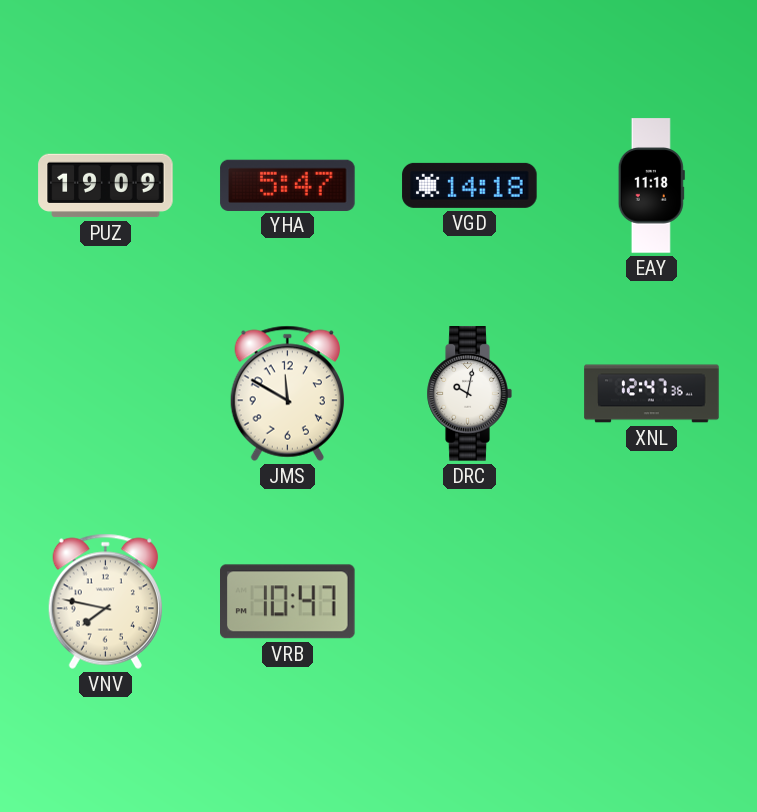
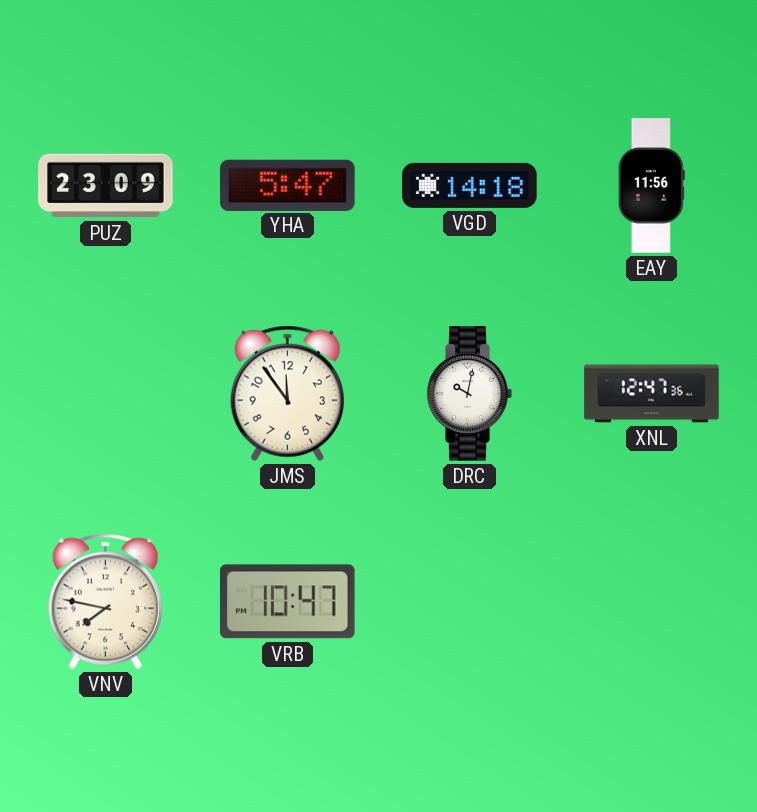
PUZ: 19:09 -> 23:09 (106, 186)
EAY: 11:18 -> 11:56 (651, 186)
JMS: 11:50 -> 11:54 (287, 393)
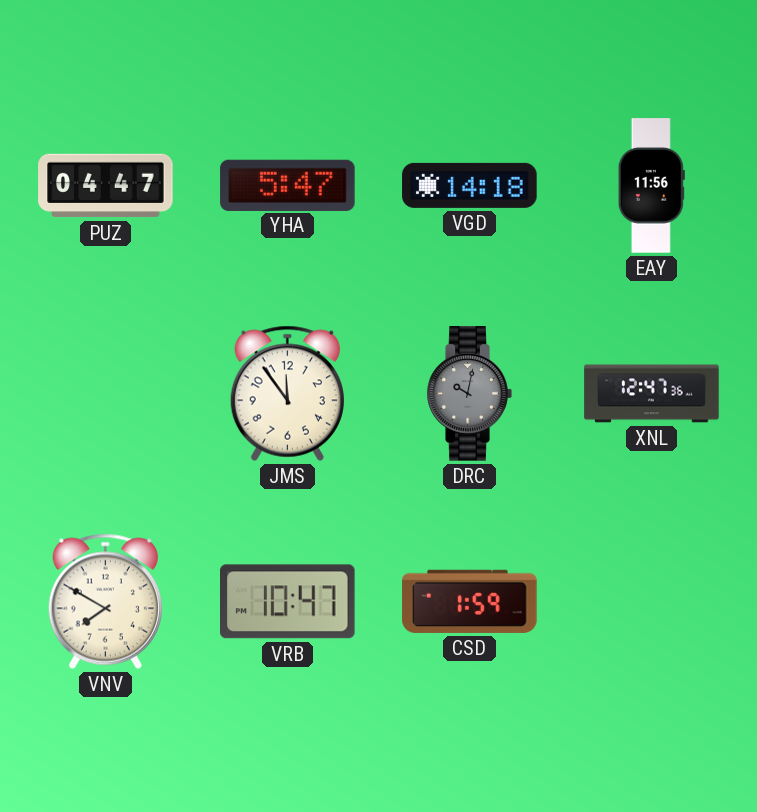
PUZ: 23:09 -> 04:47 (106, 186)
DRC dial: white -> grey (469, 394)
VNV: 7:47 -> 7:50 (105, 601)
CSD: none -> 1:59 (470, 601)
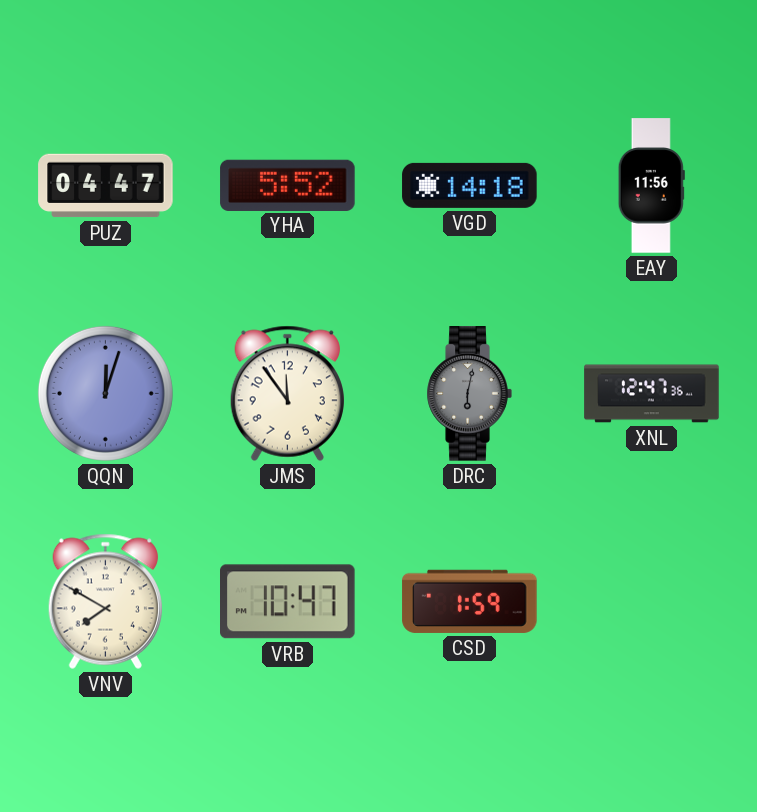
YHA: 5:47 -> 5:52 (288, 185)
QQN: none -> 12:03 (105, 393)
DRC: 10:02 -> 6:02 (469, 394)
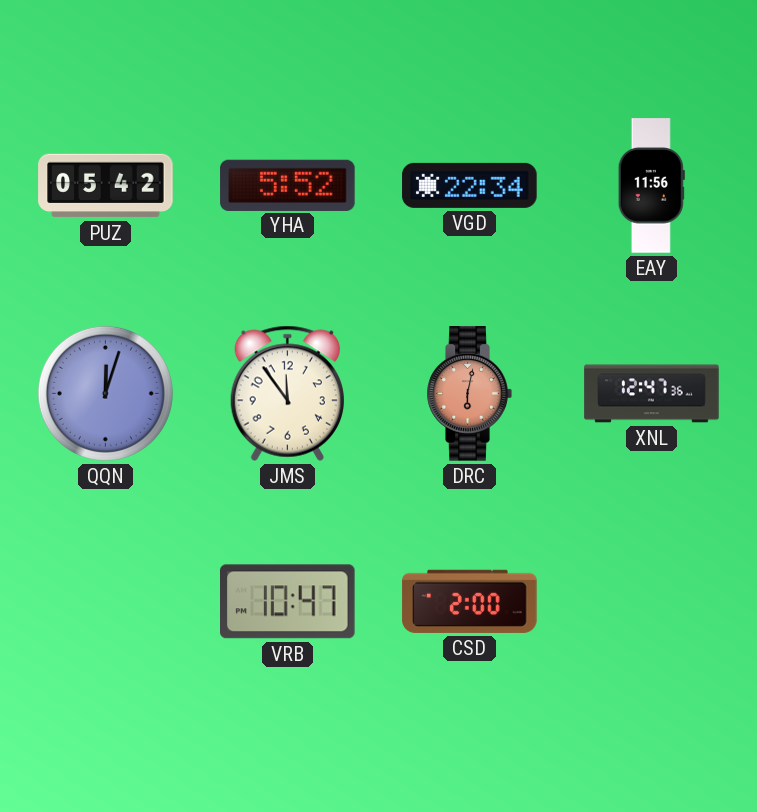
PUZ: 04:47 -> 05:42 (106, 186)
VGD: 14:18 -> 22:34 (470, 185)
DRC dial: grey -> salmon (469, 394)
VNV: 7:50 -> none (105, 601)
CSD: 1:59 -> 2:00 (470, 601)
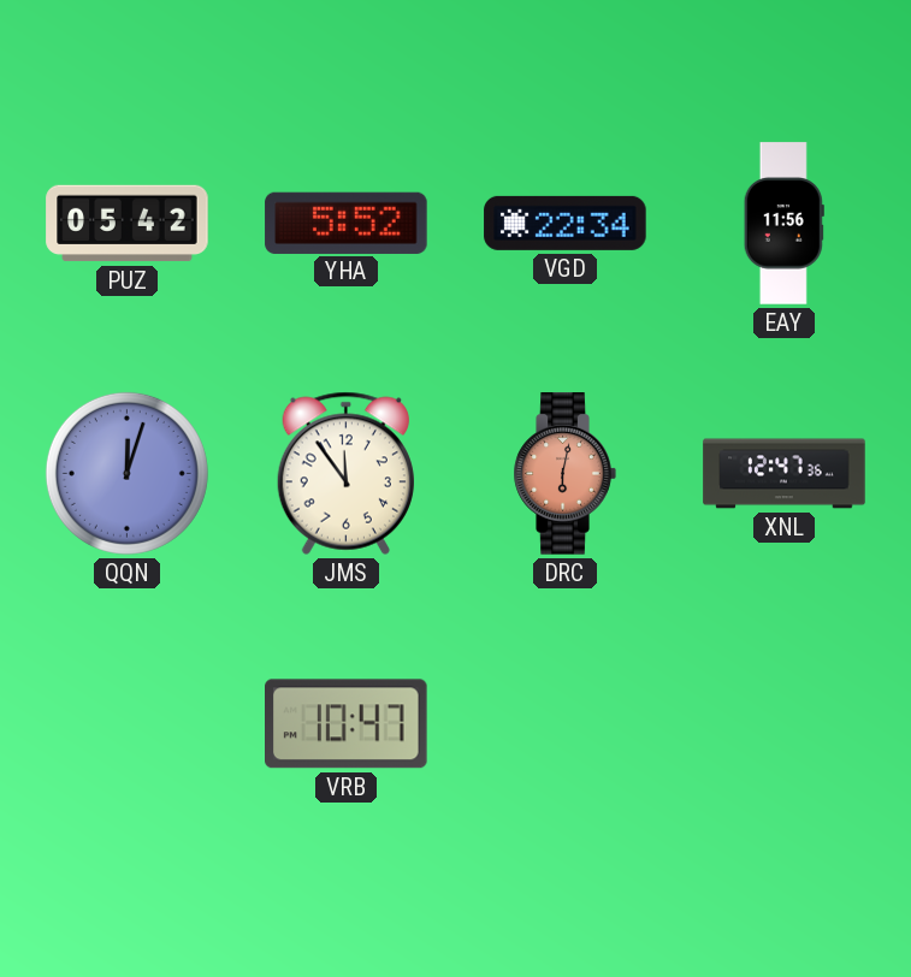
CSD: 2:00 -> none (470, 601)
